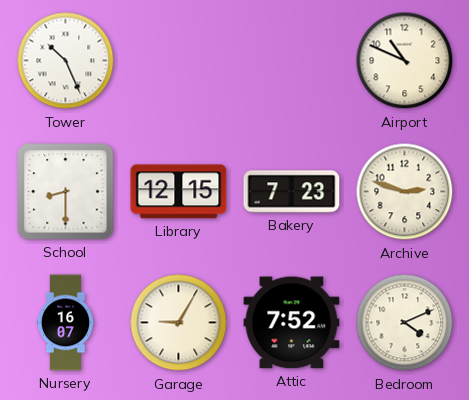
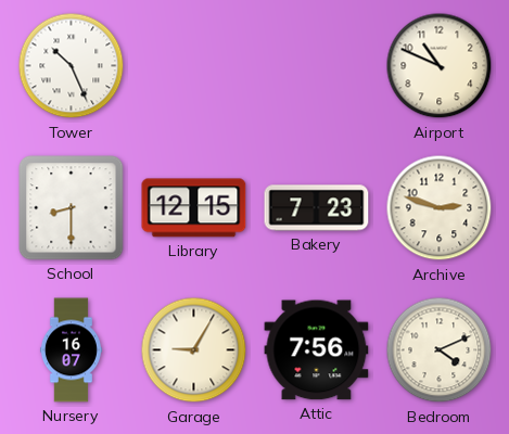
Attic: 7:52 -> 7:56 (317, 350)
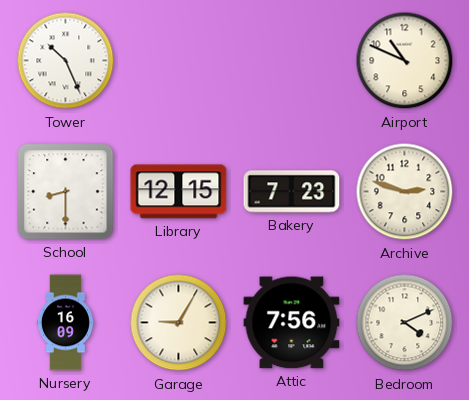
Nursery: 16:07 -> 16:09 (65, 323)
